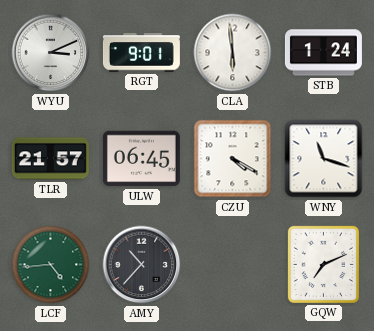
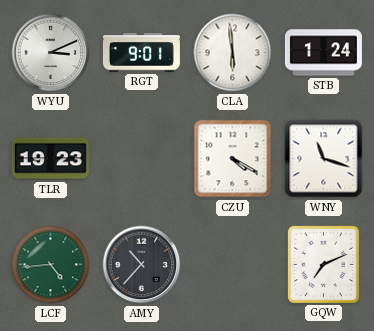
TLR: 21:57 -> 19:23 (50, 159)
ULW: 06:45 -> none (141, 159)
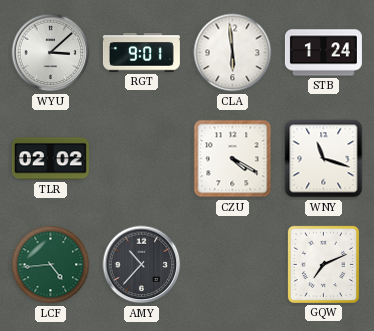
WYU: 3:11 -> 3:08 (51, 53)
TLR: 19:23 -> 02:02 (50, 159)
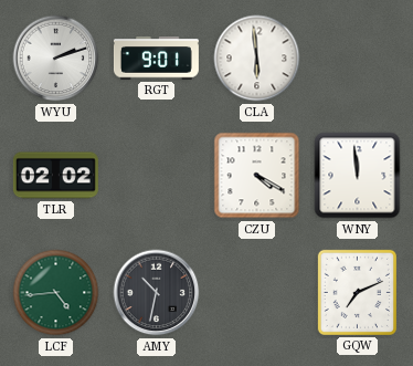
WYU: 3:08 -> 2:12 (56, 59)
STB: 1:24 -> none (323, 53)
WNY: 11:18 -> 11:59 (358, 176)
AMY: 10:37 -> 10:32 (157, 293)
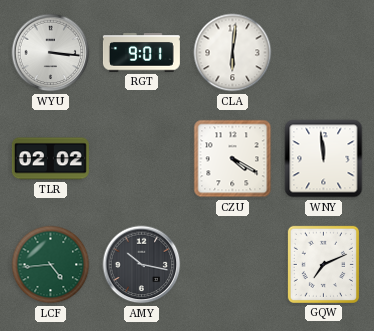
WYU: 2:12 -> 3:16 (51, 53)
CLA: 5:59 -> 6:01 (233, 53)
AMY: 10:32 -> 10:17 (142, 265)
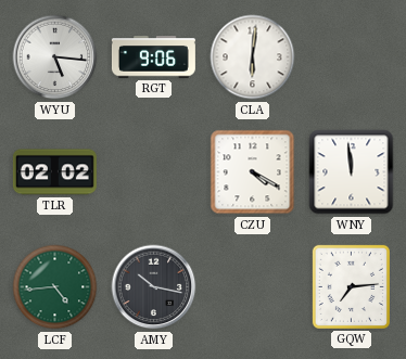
WYU: 3:16 -> 5:16 (55, 57)
RGT: 9:01 -> 9:06 (153, 57)
GQW: 7:11 -> 7:14 (351, 286)
